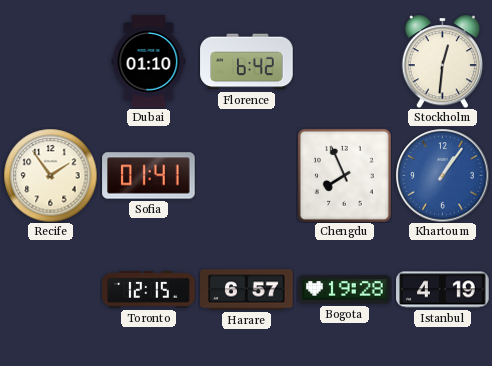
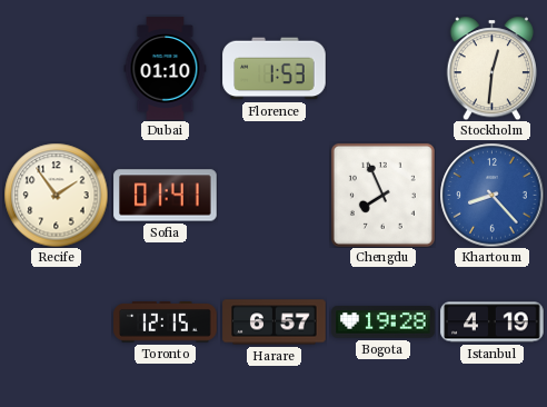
Florence: 6:42 -> 1:53 (275, 69)
Khartoum: 1:06 -> 8:23 (491, 195)
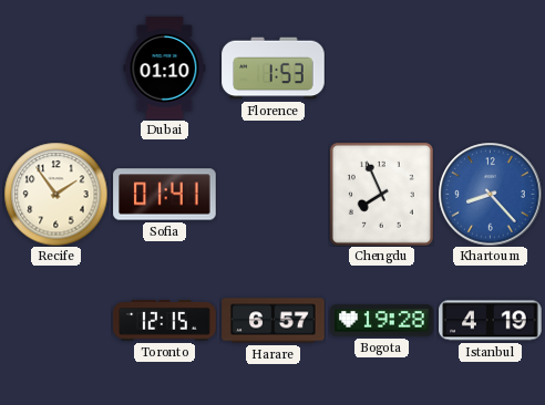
Stockholm: 12:31 -> none (491, 68)
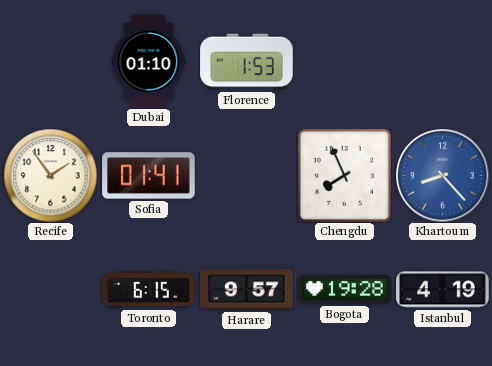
Toronto: 12:15 -> 6:15 (149, 290)
Harare: 6:57 -> 9:57 (247, 290)
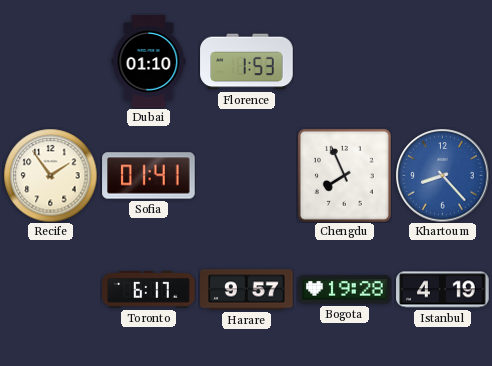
Toronto: 6:15 -> 6:17 (149, 290)
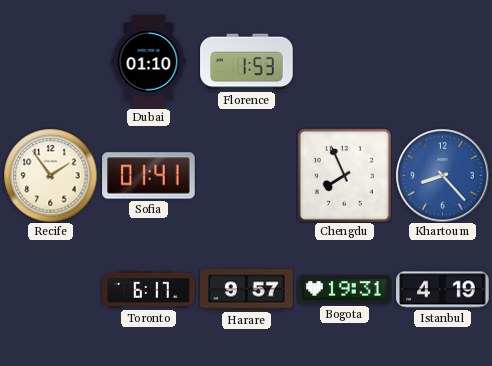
Bogota: 19:28 -> 19:31 (345, 290)
